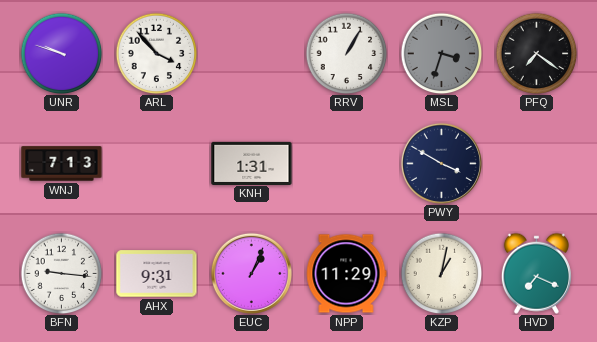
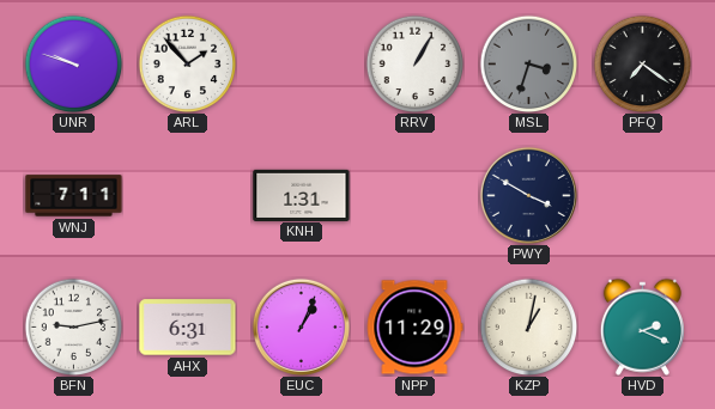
ARL: 3:53 -> 1:53 (187, 63)
WNJ: 7:13 -> 7:11 (74, 196)
BFN: 9:16 -> 9:13 (73, 326)
AHX: 9:31 -> 6:31 (188, 328)
HVD: 7:19 -> 2:19 (642, 326)
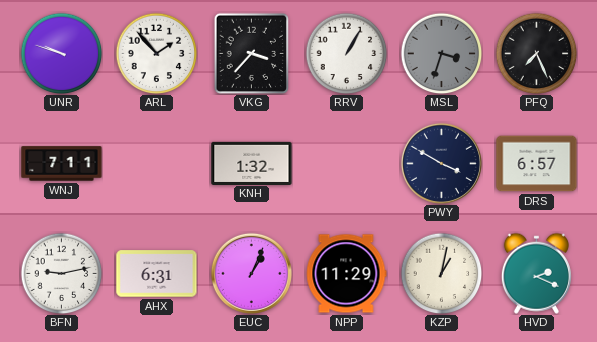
VKG: none -> 3:37 (251, 53)
PFQ: 7:21 -> 7:26 (536, 53)
KNH: 1:31 -> 1:32 (252, 163)
DRS: none -> 6:57 (537, 164)
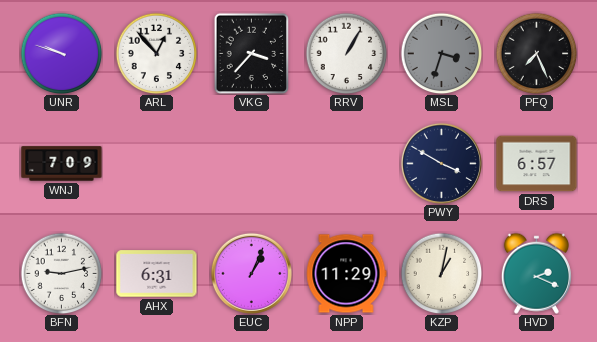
ARL: 1:53 -> 12:53 (156, 53)
WNJ: 7:11 -> 7:09 (62, 164)
KNH: 1:32 -> none (252, 163)
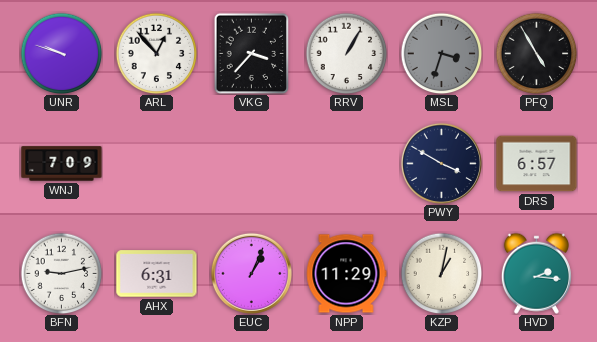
PFQ: 7:26 -> 4:55 (536, 53)
HVD: 2:19 -> 2:16 (536, 273)
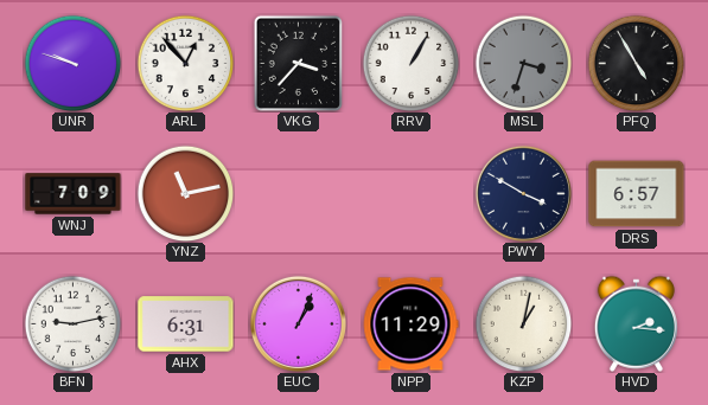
YNZ: none -> 11:13 (185, 193)
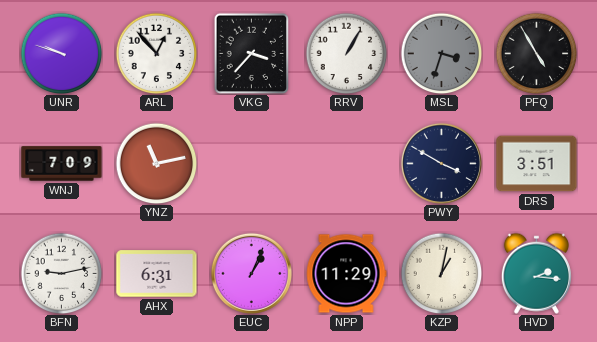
DRS: 6:57 -> 3:51 (537, 164)
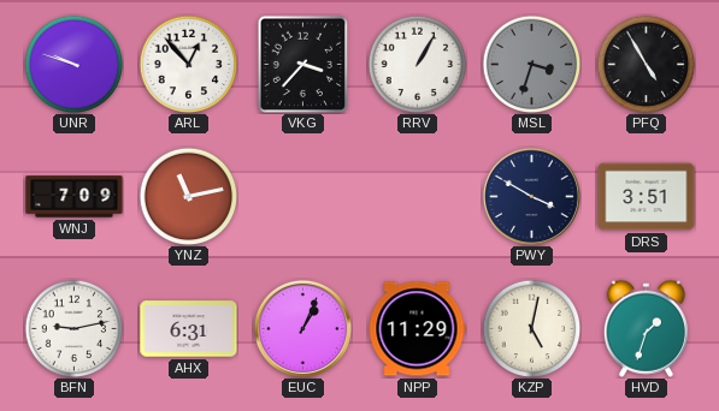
KZP: 1:02 -> 5:02 (531, 328)
HVD: 2:16 -> 1:33 (646, 328)
